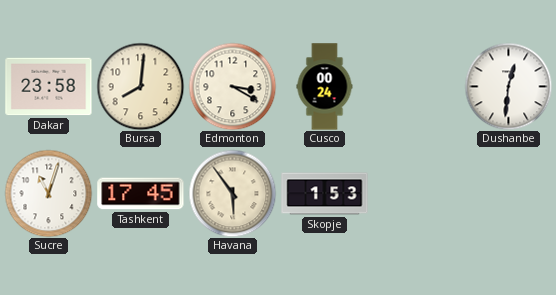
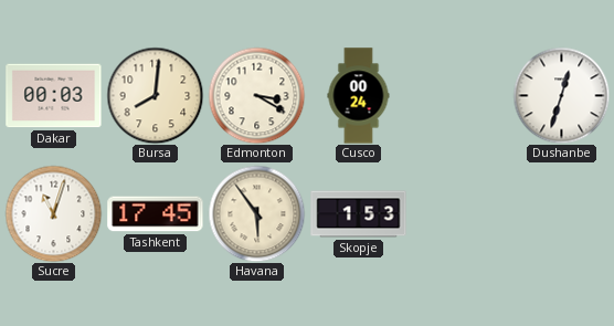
Dakar: 23:58 -> 00:03 (54, 96)
Dushanbe: 12:31 -> 12:33 (561, 95)
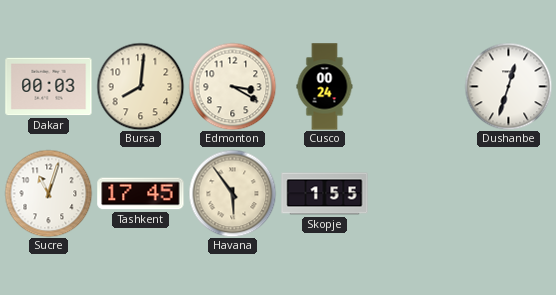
Skopje: 1:53 -> 1:55 (325, 194)
